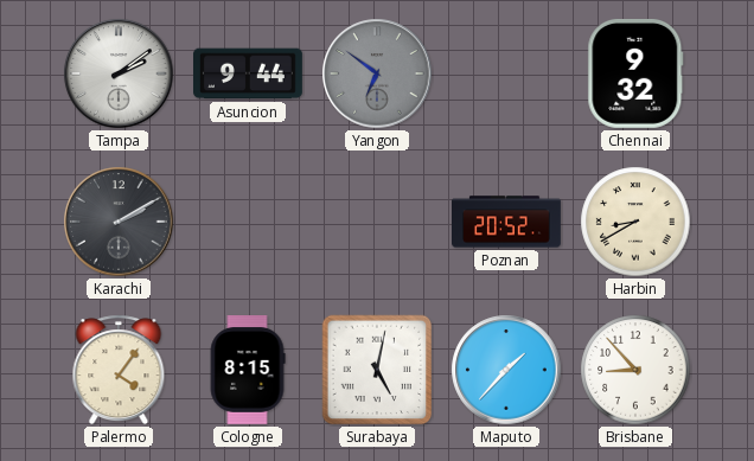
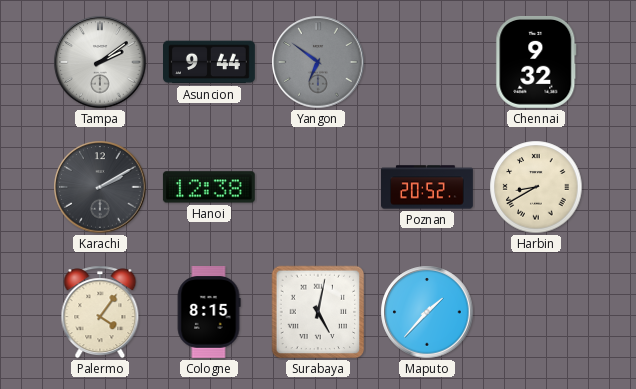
Hanoi: none -> 12:38 (209, 187)
Brisbane: 8:53 -> none (635, 370)
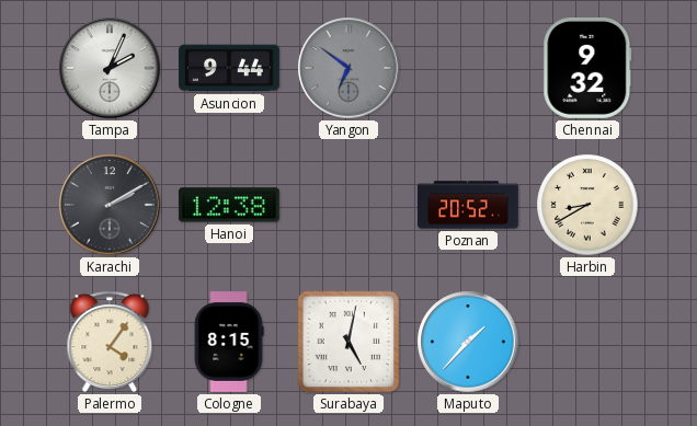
Tampa: 2:09 -> 2:04 (110, 68)
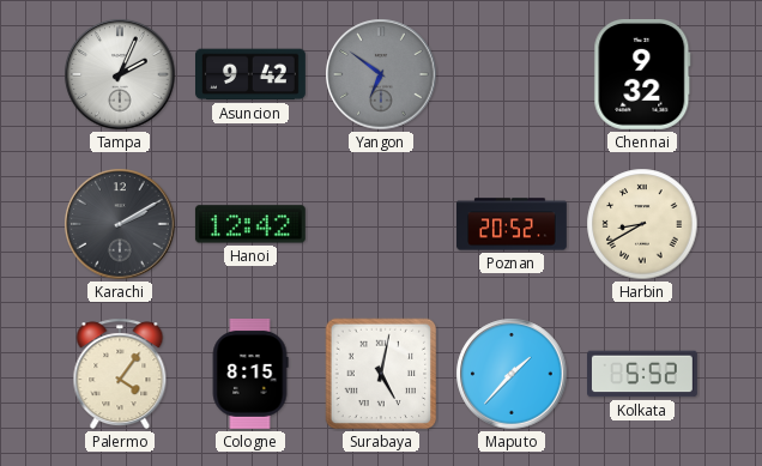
Asuncion: 9:44 -> 9:42 (252, 74)
Hanoi: 12:38 -> 12:42 (250, 224)
Kolkata: none -> 5:52 (643, 374)
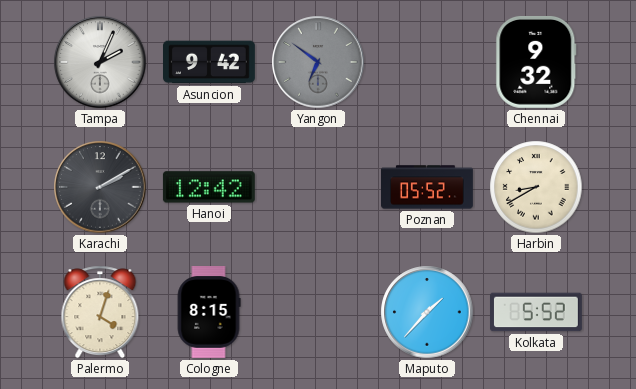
Poznan: 20:52 -> 05:52 (428, 187)
Palermo: 4:06 -> 4:03 (100, 312)
Surabaya: 5:02 -> none (381, 374)
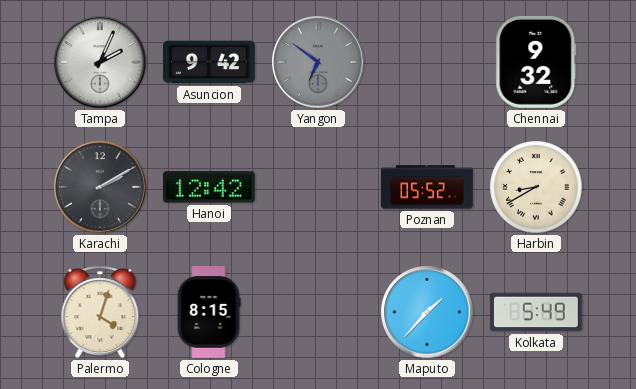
Kolkata: 5:52 -> 5:49 (537, 312)
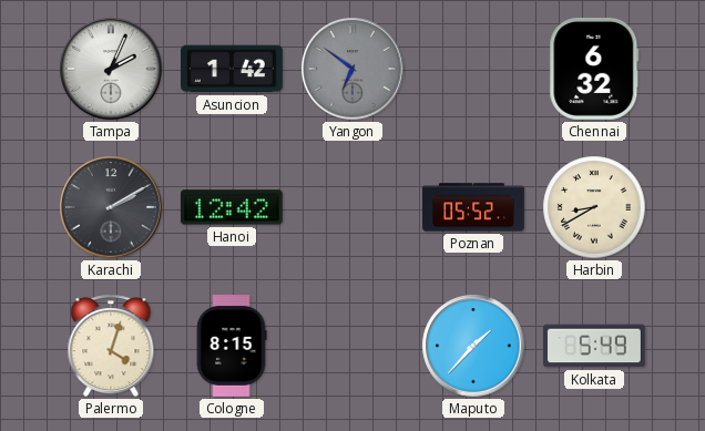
Asuncion: 9:42 -> 1:42 (233, 69)
Chennai: 9:32 -> 6:32 (594, 69)
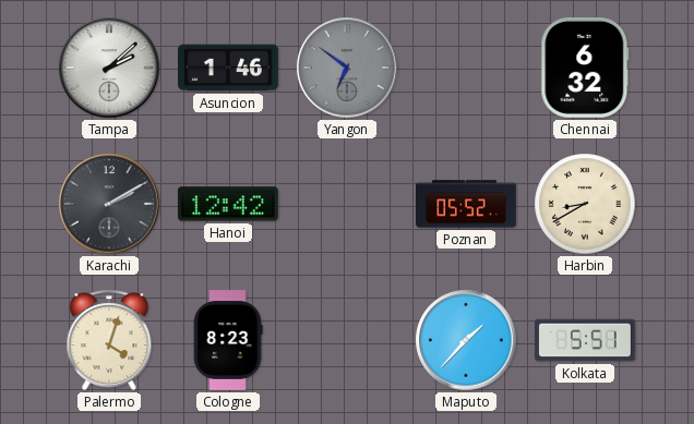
Tampa: 2:04 -> 2:08 (109, 68)
Asuncion: 1:42 -> 1:46 (229, 68)
Cologne: 8:15 -> 8:23 (228, 341)
Kolkata: 5:49 -> 5:51 (586, 340)
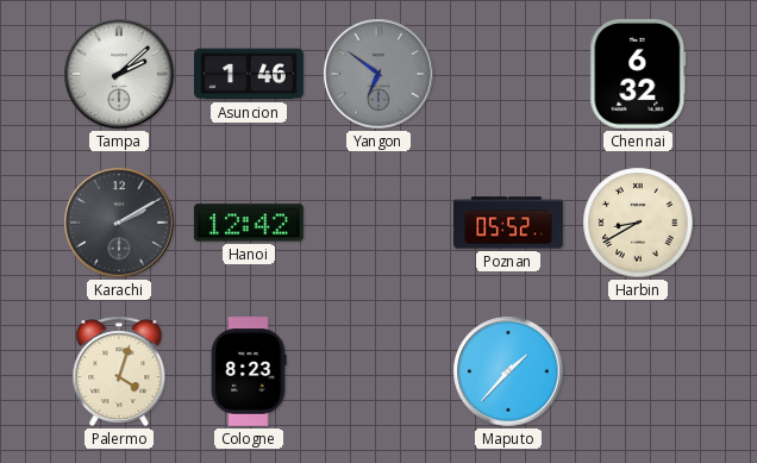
Kolkata: 5:51 -> none (586, 340)
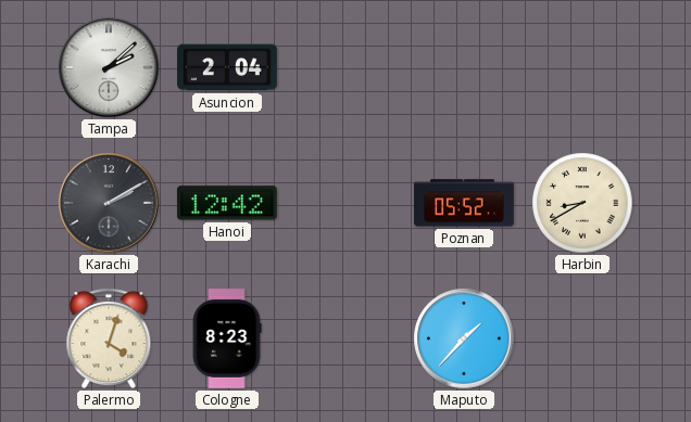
Asuncion: 1:46 -> 2:04 (228, 67)
Yangon: 6:51 -> none (378, 74)
Chennai: 6:32 -> none (638, 74)
